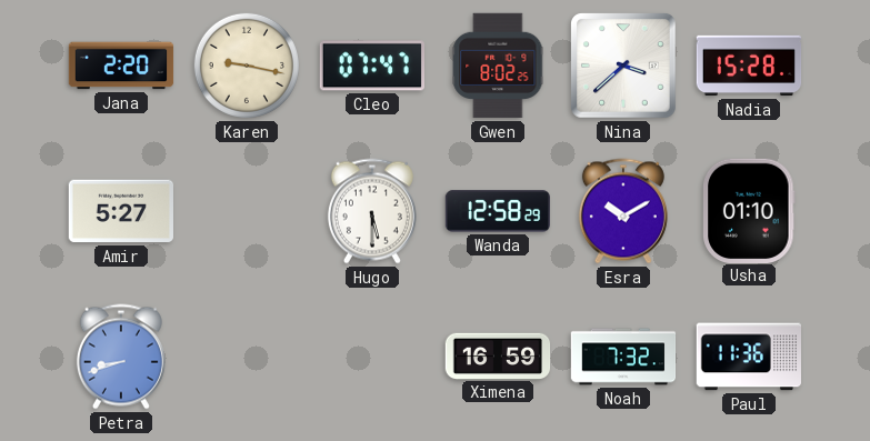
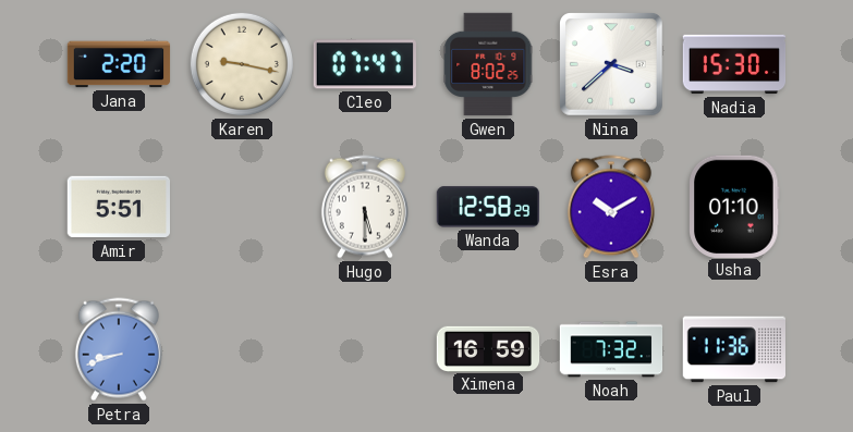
Nadia: 15:28 -> 15:30 (734, 64)
Amir: 5:27 -> 5:51 (118, 207)
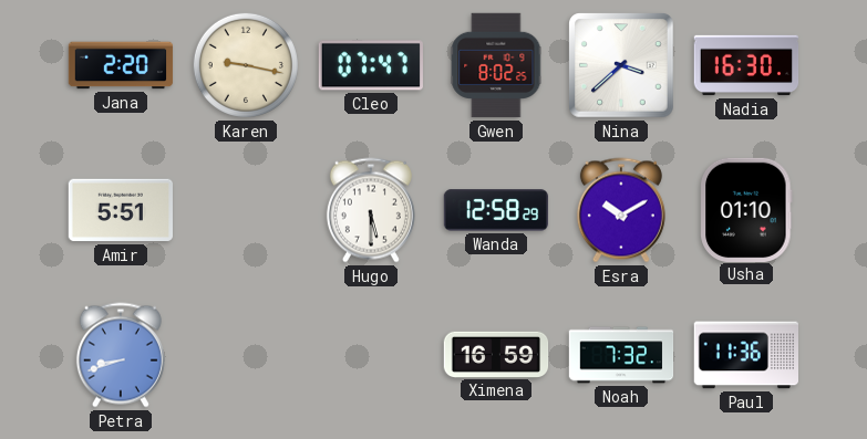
Nadia: 15:30 -> 16:30 (746, 65)
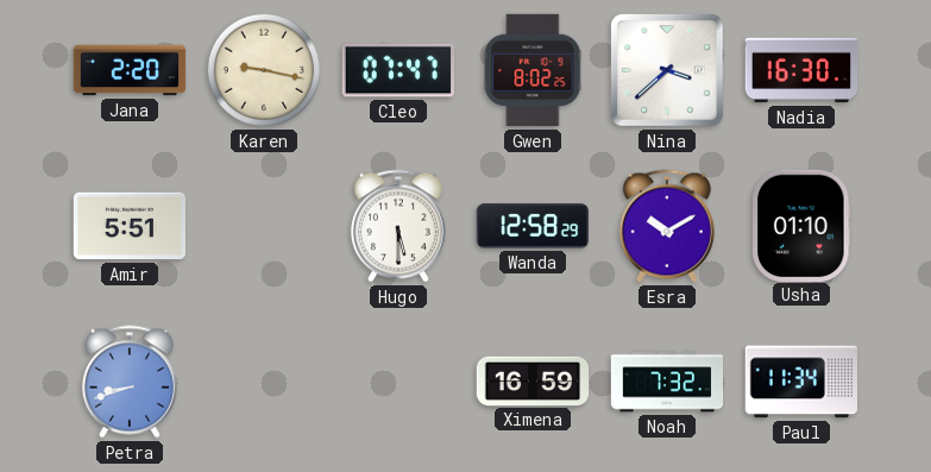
Paul: 11:36 -> 11:34 (800, 382)
